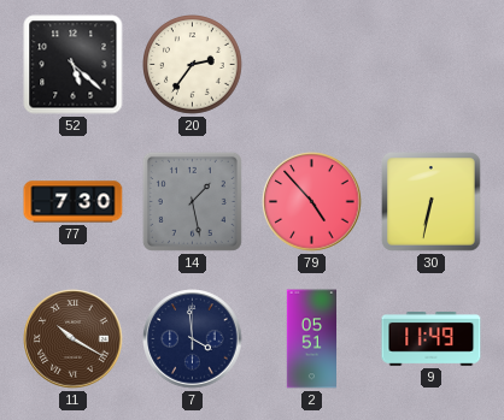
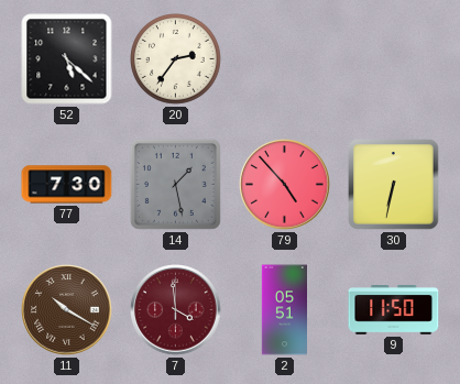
7 dial: navy -> burgundy (176, 310)
9: 11:49 -> 11:50 (394, 310)
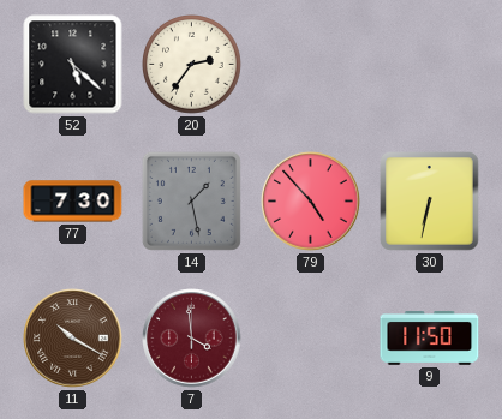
2: 05:51 -> none (284, 310)
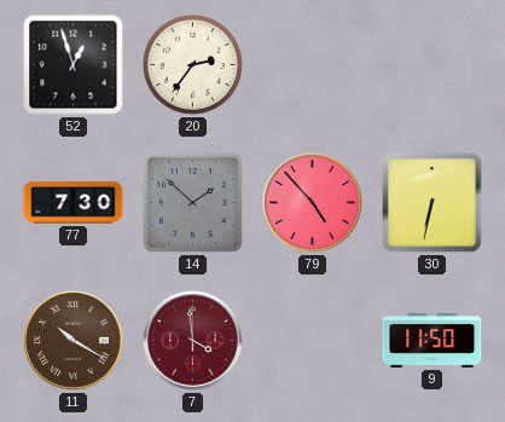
52: 5:22 -> 12:57 (74, 65)
14: 1:28 -> 1:52 (192, 202)
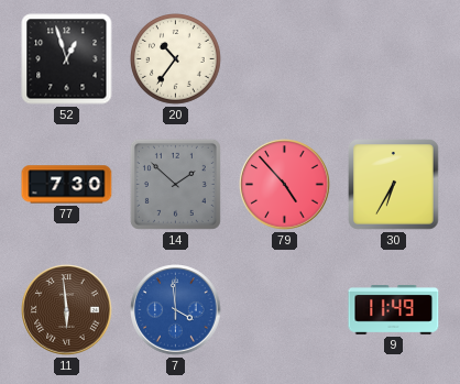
20: 2:36 -> 10:36 (176, 59)
30: 6:32 -> 6:35 (394, 185)
11: 10:20 -> 5:59 (67, 310)
7 dial: burgundy -> blue (176, 310)
9: 11:50 -> 11:49 (394, 310)
